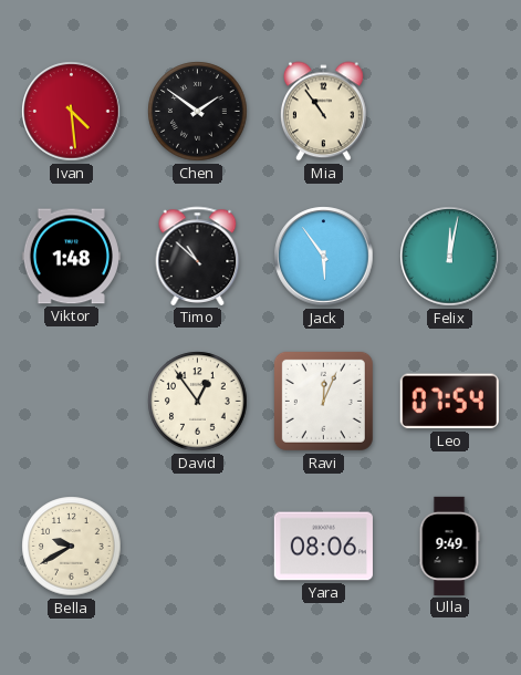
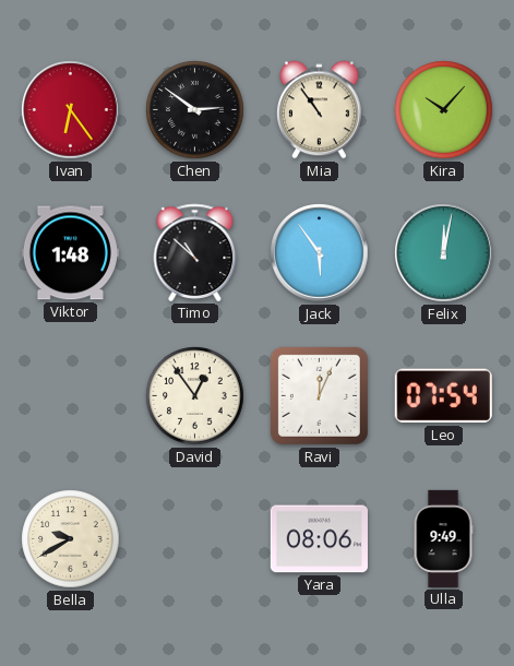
Ivan: 4:29 -> 6:24 (71, 110)
Chen: 1:51 -> 2:51 (195, 110)
Kira: none -> 10:07 (444, 110)
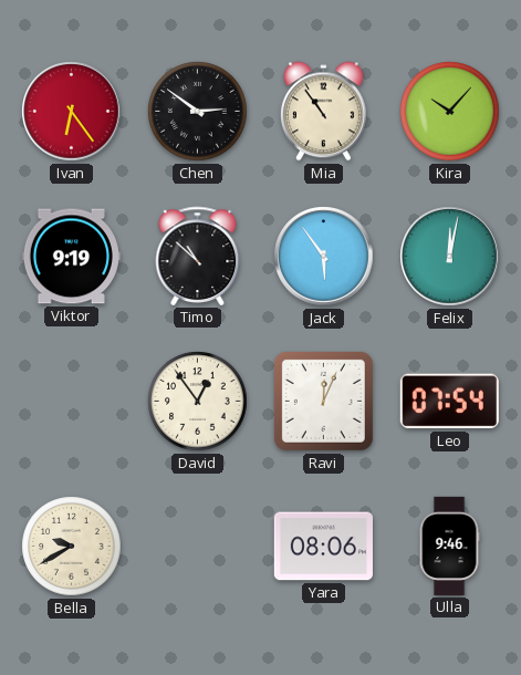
Viktor: 1:48 -> 9:19 (71, 257)
Ulla: 9:49 -> 9:46 (449, 546)
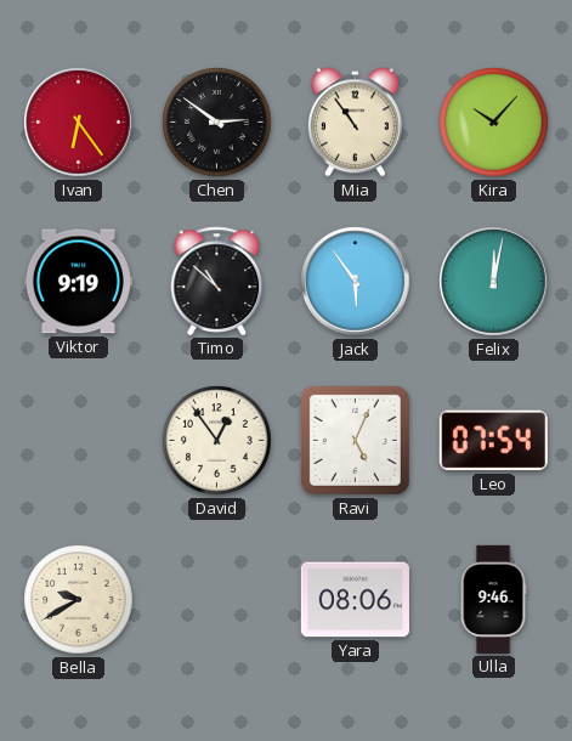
Ravi: 12:04 -> 5:04 (355, 440)
